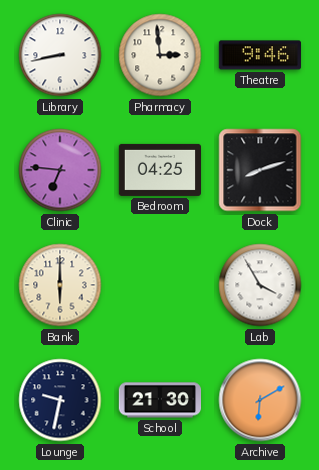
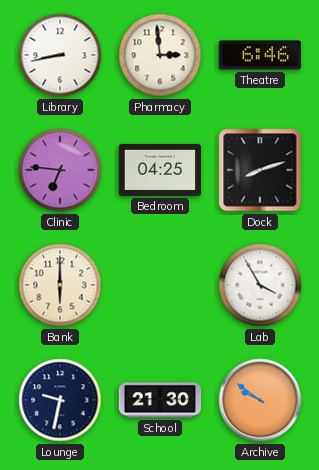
Theatre: 9:46 -> 6:46 (259, 55)
Archive: 6:10 -> 9:51 (260, 400)
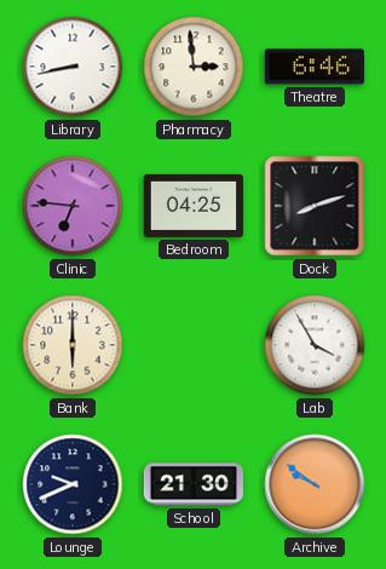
Lounge: 9:32 -> 9:41 (73, 484)
